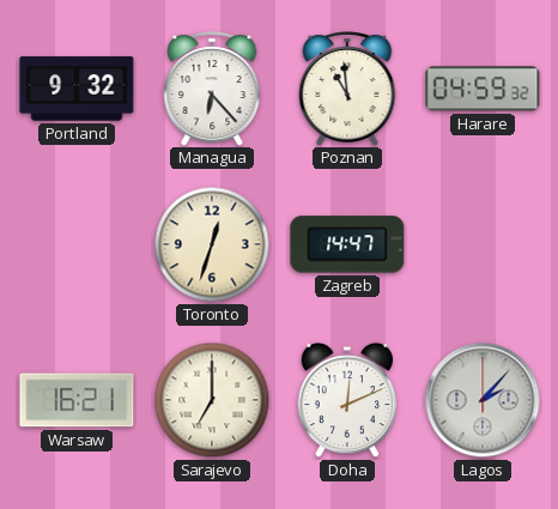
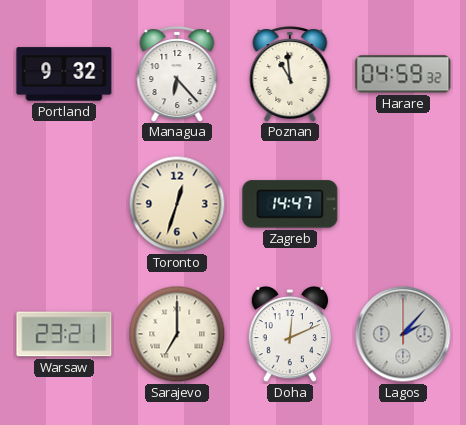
Warsaw: 16:21 -> 23:21 (64, 334)
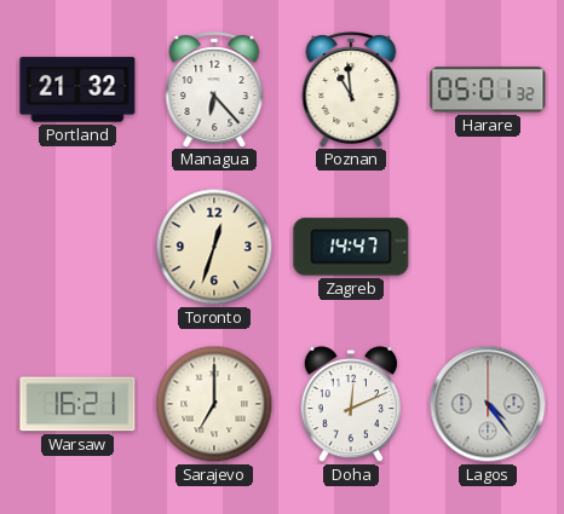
Portland: 9:32 -> 21:32 (77, 89)
Harare: 04:59 -> 05:01 (488, 89)
Warsaw: 23:21 -> 16:21 (77, 404)
Lagos: 2:07 -> 4:24 (488, 404)
